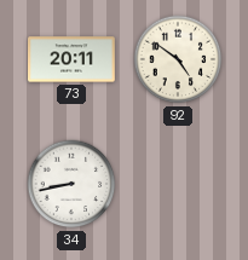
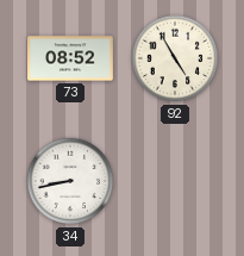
73: 20:11 -> 08:52 (71, 58)
92: 4:51 -> 4:55 (175, 58)
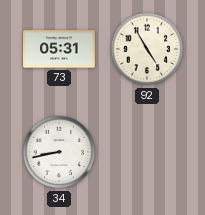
73: 08:52 -> 05:31 (60, 49)
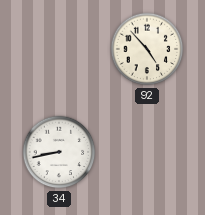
73: 05:31 -> none (60, 49)
92: 4:55 -> 4:53 (147, 49)
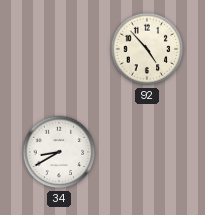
34: 8:43 -> 8:40 (59, 152)
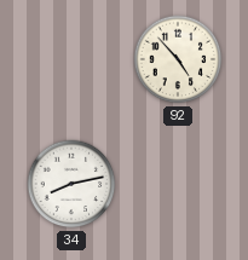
34: 8:40 -> 8:13 (71, 184)
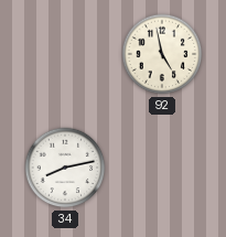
92: 4:53 -> 4:58 (162, 54)
